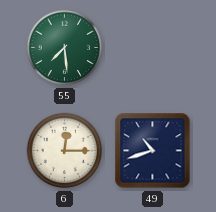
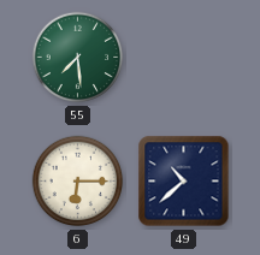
6: 12:15 -> 6:15 (78, 182)
49: 10:42 -> 10:38 (184, 182)
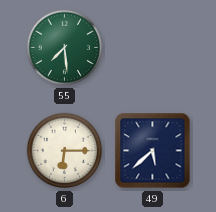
49: 10:38 -> 5:38 (153, 151)
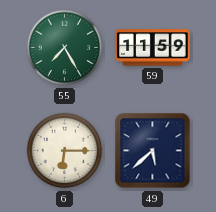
55: 7:29 -> 7:25 (65, 48)
59: none -> 11:59 (153, 48)
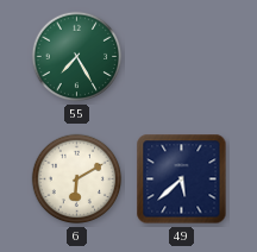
59: 11:59 -> none (153, 48)
6: 6:15 -> 6:10 (77, 179)
